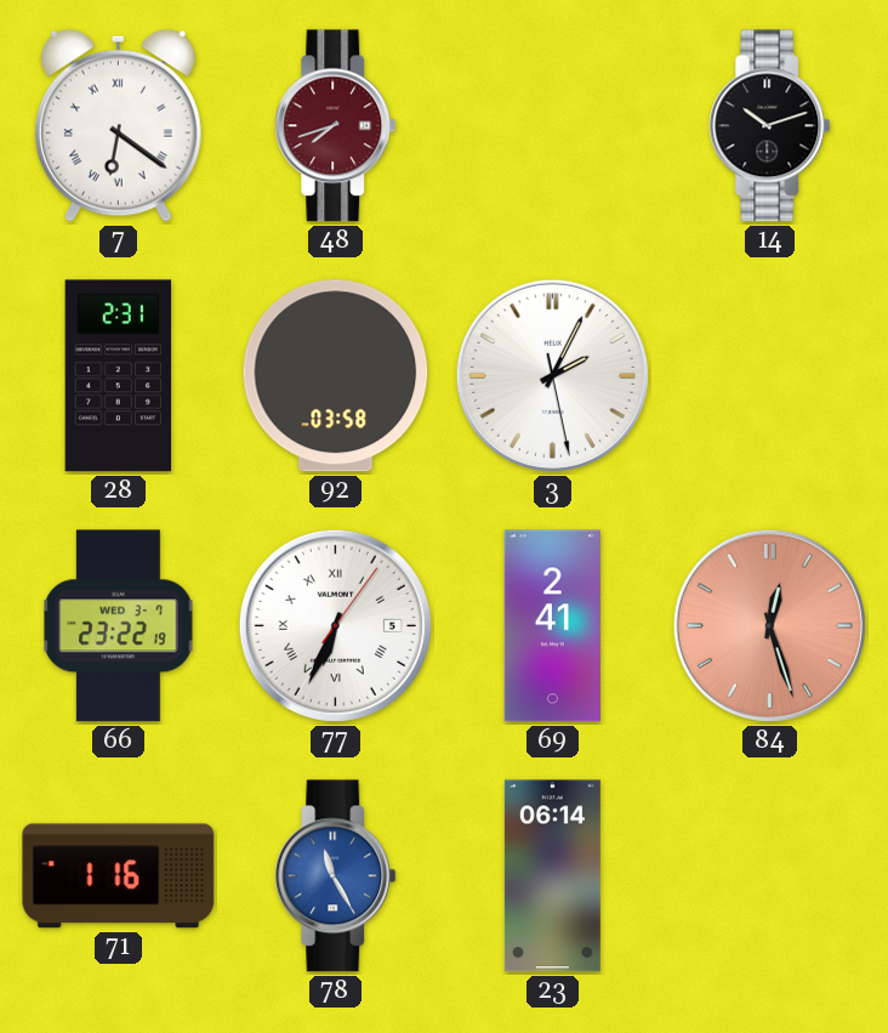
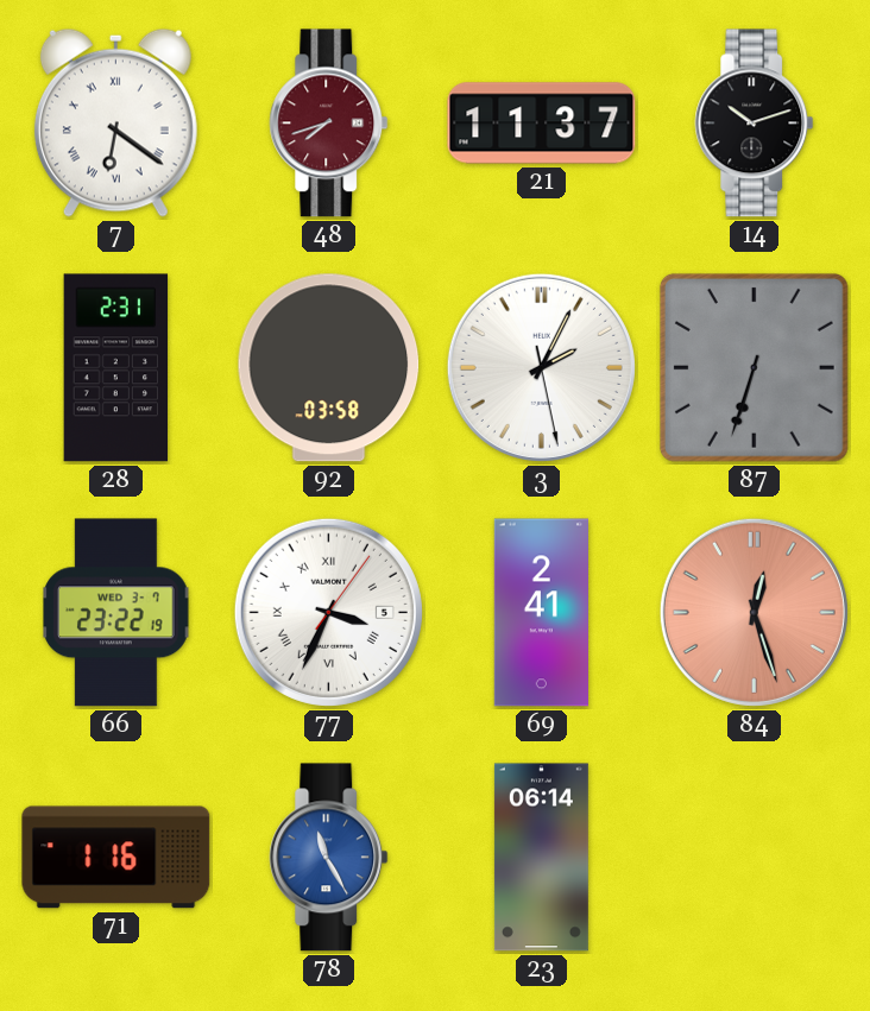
21: none -> 11:37 (542, 124)
87: none -> 6:33 (754, 367)
77: 6:34 -> 3:34 (328, 612)
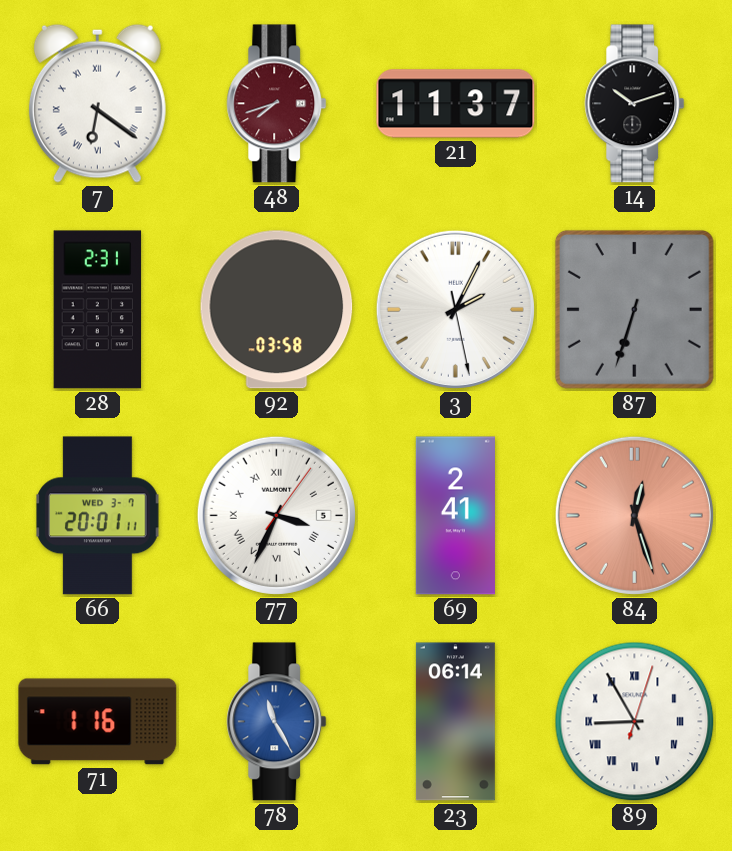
66: 23:22 -> 20:01 (98, 516)
89: none -> 8:55 (635, 722)
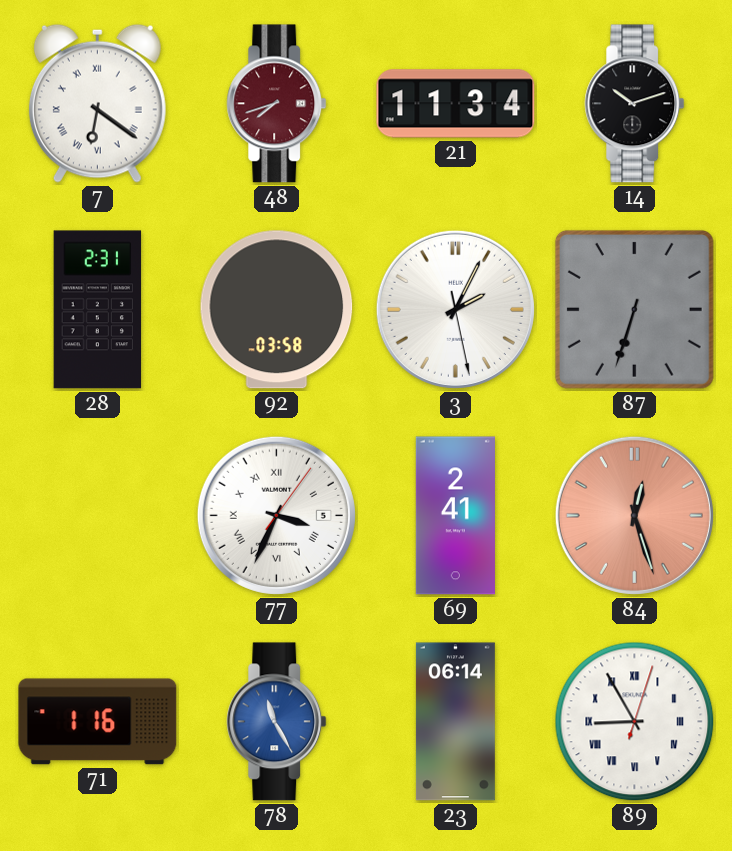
21: 11:37 -> 11:34 (456, 104)
66: 20:01 -> none (98, 516)
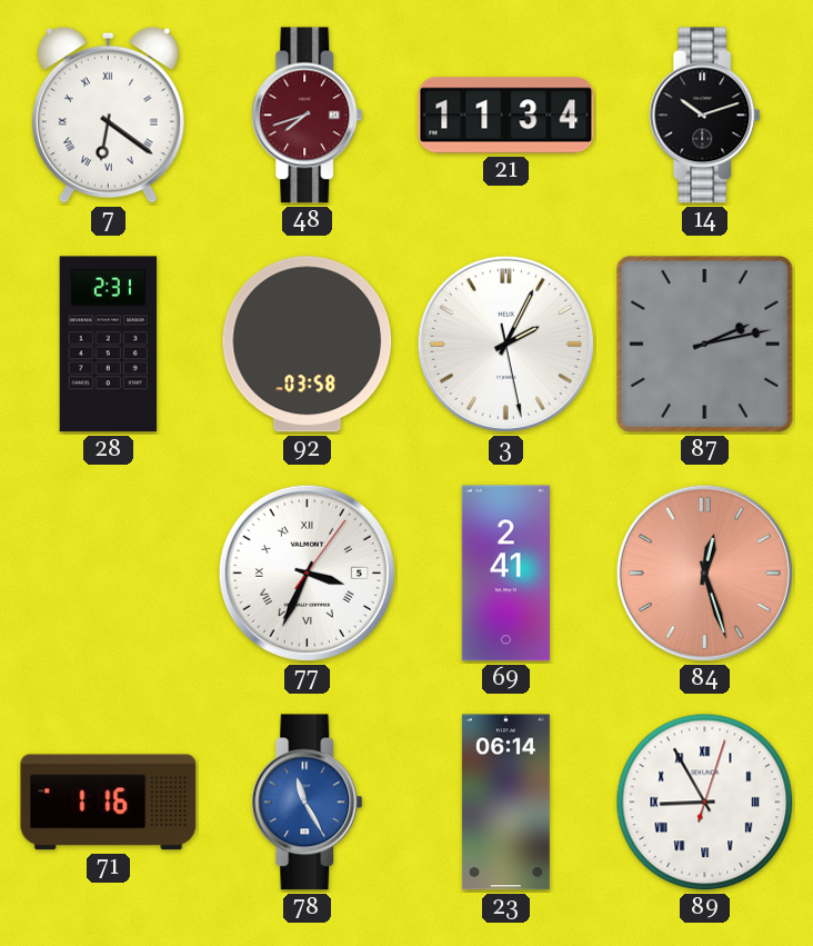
87: 6:33 -> 2:13 (704, 343)
